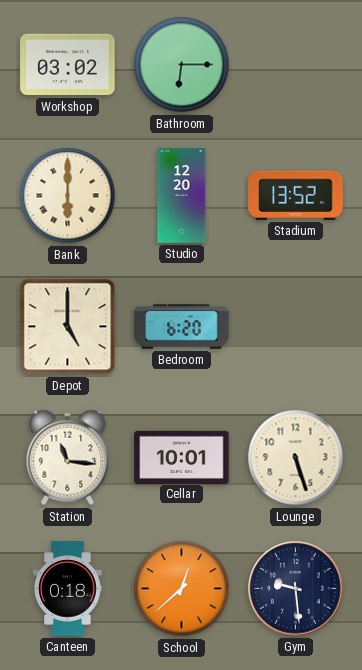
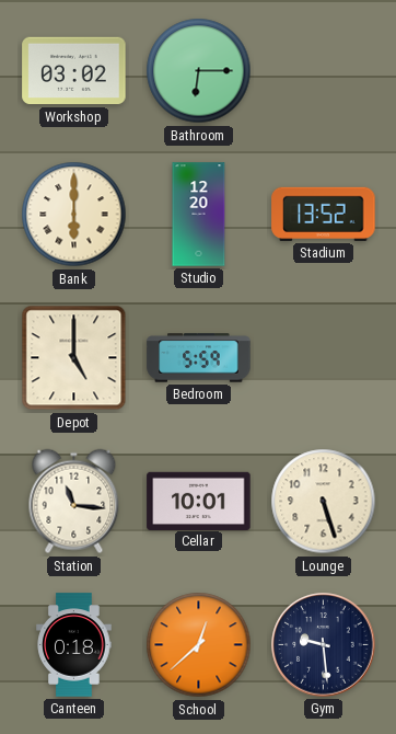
Bedroom: 6:20 -> 5:59 (199, 358)
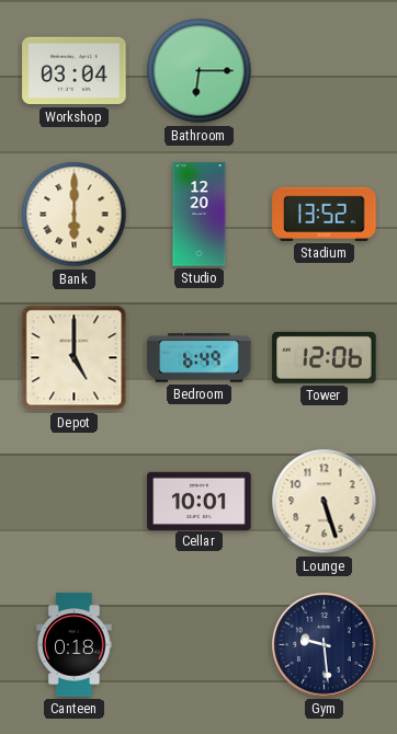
Workshop: 03:02 -> 03:04 (75, 71)
Bedroom: 5:59 -> 6:49 (200, 358)
Tower: none -> 12:06 (325, 357)
Station: 11:16 -> none (74, 502)
School: 12:38 -> none (199, 645)
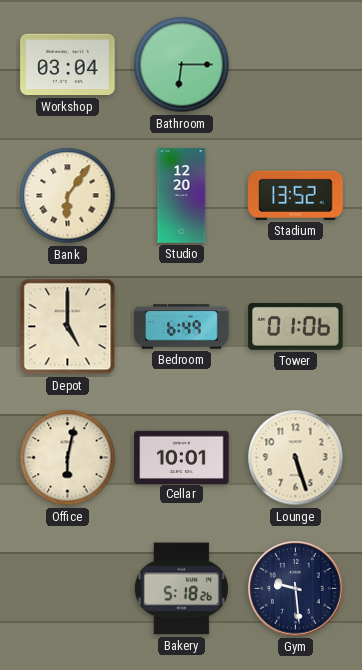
Bank: 6:00 -> 6:06 (68, 196)
Tower: 12:06 -> 01:06 (296, 326)
Office: none -> 6:02 (68, 458)
Canteen: 0:18 -> none (75, 645)
Bakery: none -> 5:18 (181, 589)
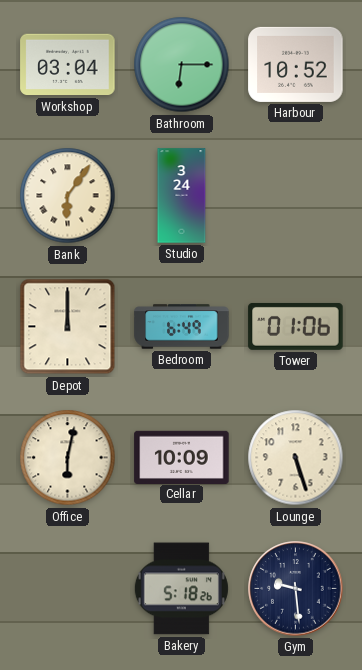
Harbour: none -> 10:52 (296, 64)
Studio: 12:20 -> 3:24 (182, 196)
Stadium: 13:52 -> none (296, 195)
Depot: 5:00 -> 12:00 (68, 327)
Cellar: 10:01 -> 10:09 (182, 457)
